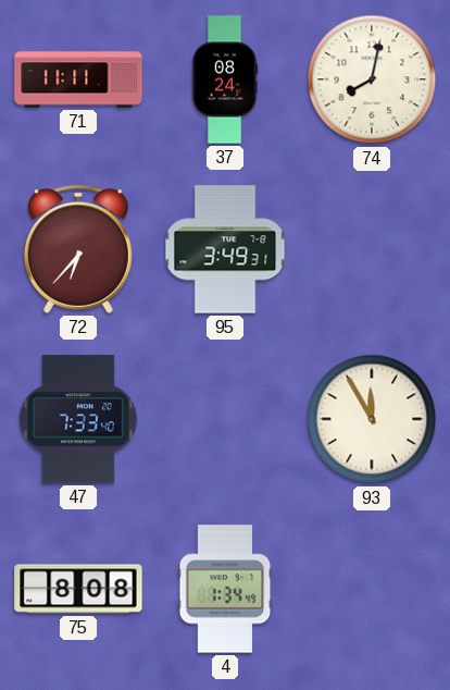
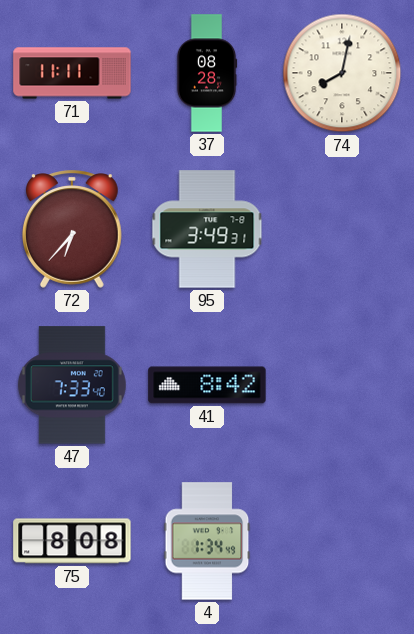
37: 08:24 -> 08:28 (207, 73)
41: none -> 8:42 (207, 385)
93: 11:55 -> none (372, 419)
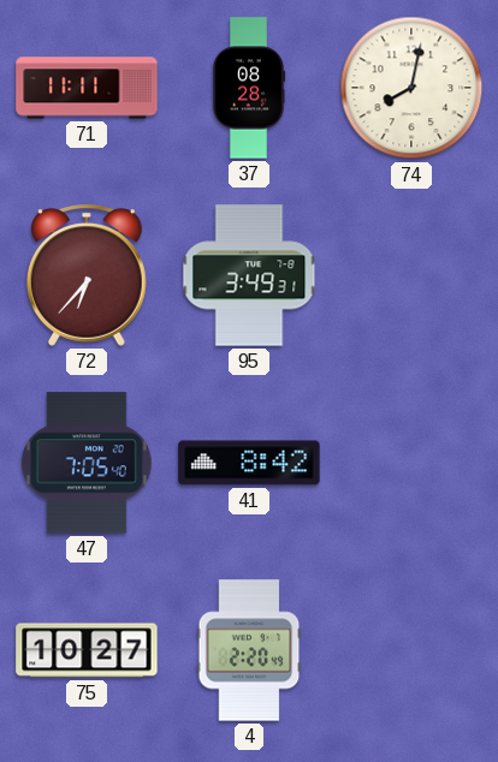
47: 7:33 -> 7:05 (87, 463)
75: 8:08 -> 10:27 (87, 650)
4: 1:34 -> 2:20 (249, 650)
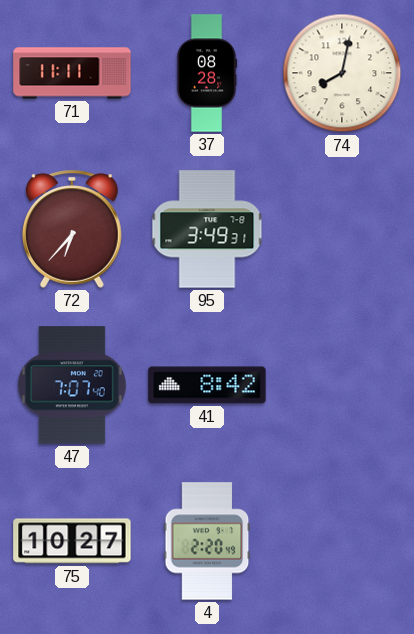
47: 7:05 -> 7:07 (72, 385)
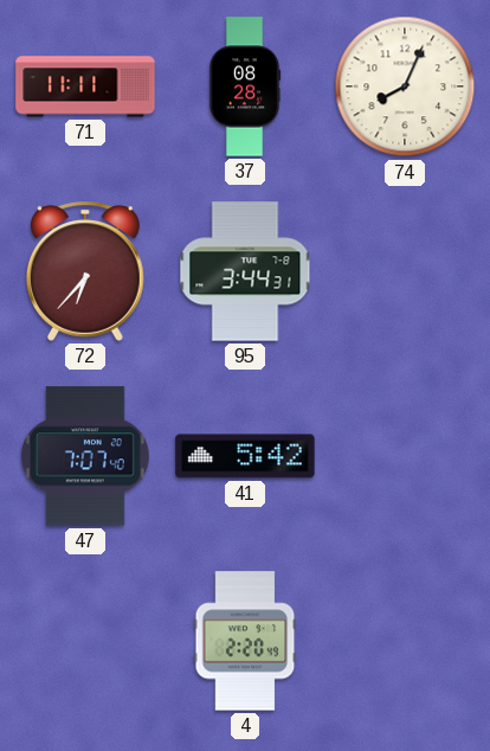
74: 8:02 -> 8:04 (405, 86)
95: 3:49 -> 3:44 (245, 271)
41: 8:42 -> 5:42 (245, 456)
75: 10:27 -> none (72, 541)
